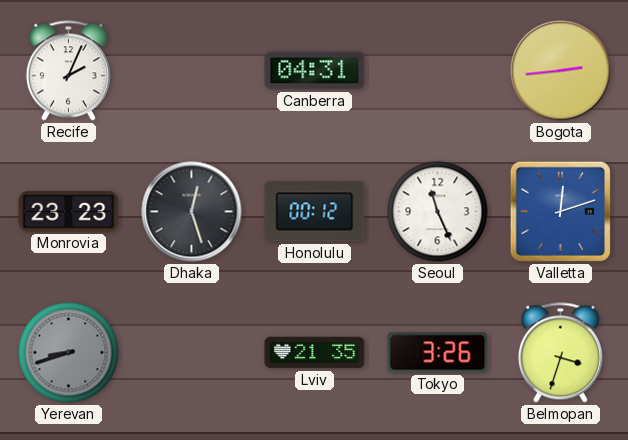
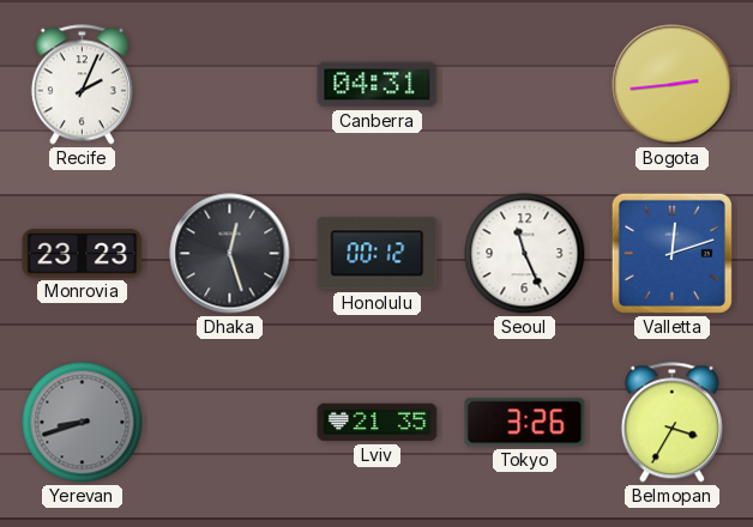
Belmopan: 3:33 -> 3:35 (671, 423)
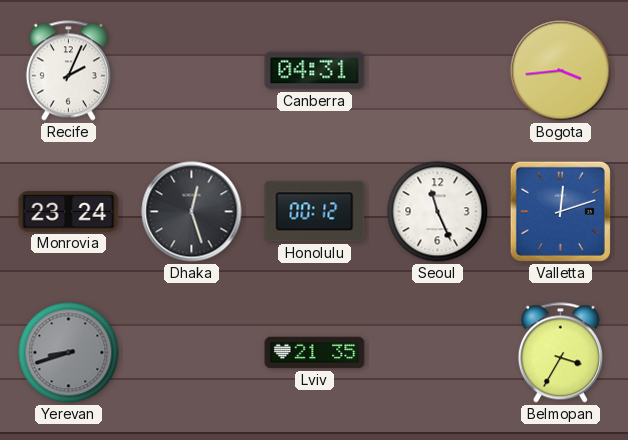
Bogota: 2:44 -> 3:44 (561, 71)
Monrovia: 23:23 -> 23:24 (69, 212)
Tokyo: 3:26 -> none (525, 423)
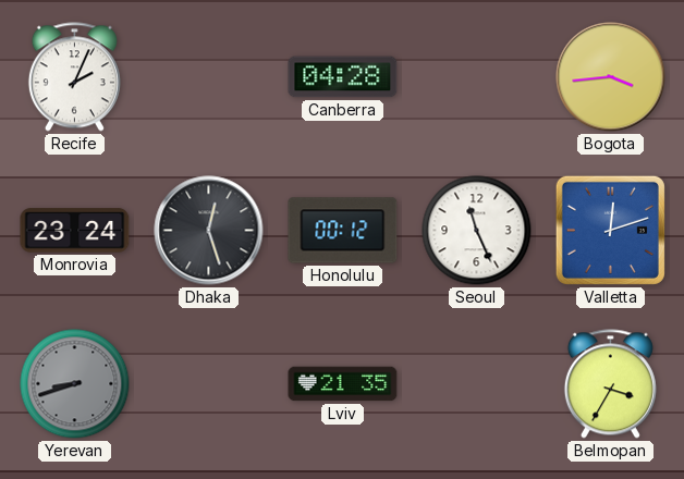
Canberra: 04:31 -> 04:28 (343, 77)
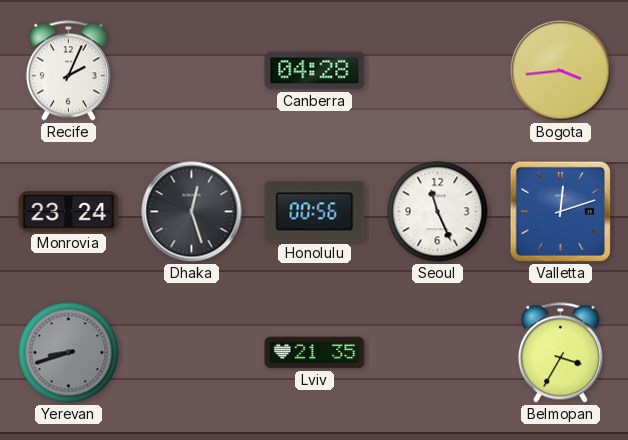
Honolulu: 00:12 -> 00:56 (315, 212)
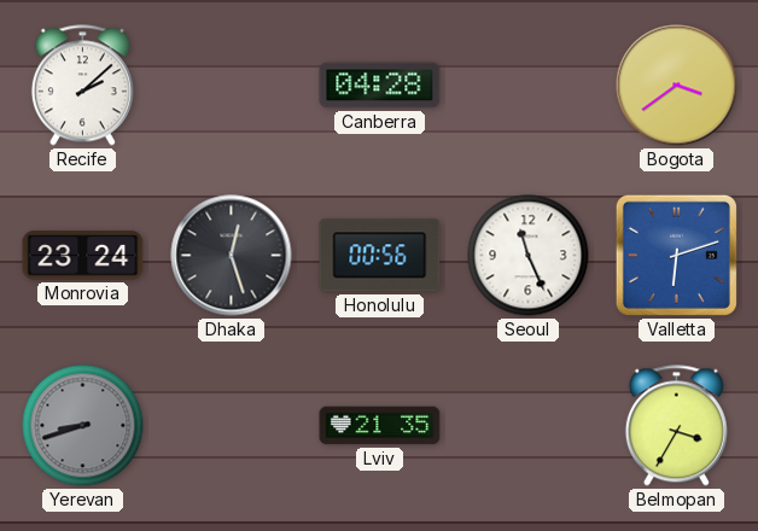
Recife: 2:04 -> 2:08 (82, 86)
Bogota: 3:44 -> 3:39 (677, 86)
Valletta: 12:12 -> 6:12 (676, 255)
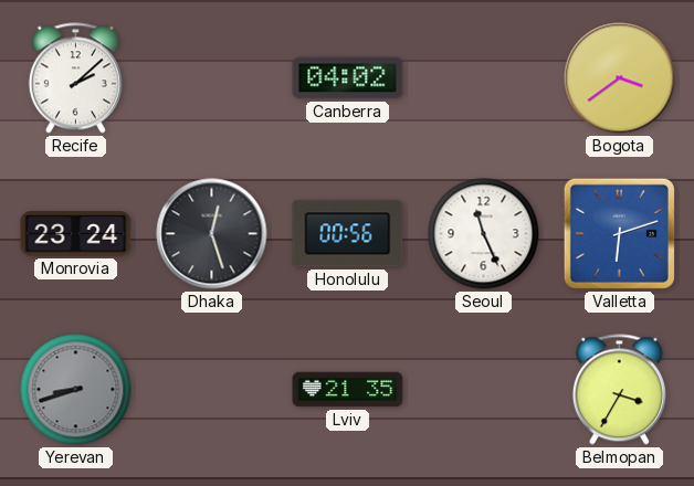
Canberra: 04:28 -> 04:02 (348, 78)
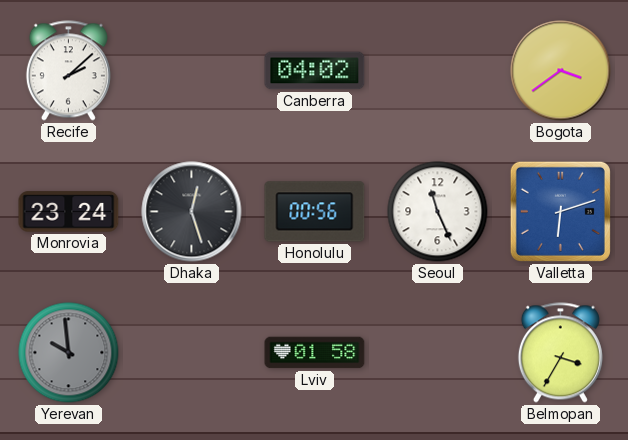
Yerevan: 8:42 -> 9:59 (69, 353)
Lviv: 21:35 -> 01:58 (315, 353)
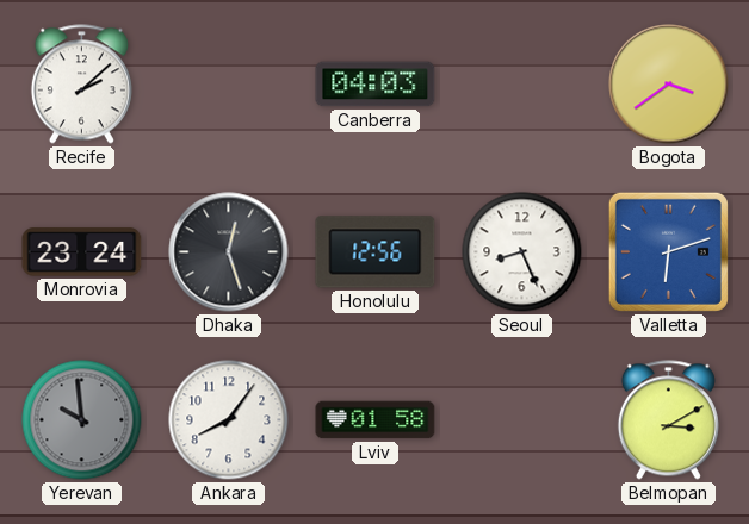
Canberra: 04:02 -> 04:03 (376, 85)
Honolulu: 00:56 -> 12:56 (376, 252)
Seoul: 11:26 -> 8:26 (522, 252)
Ankara: none -> 8:06 (229, 420)
Belmopan: 3:35 -> 3:10 (668, 420)
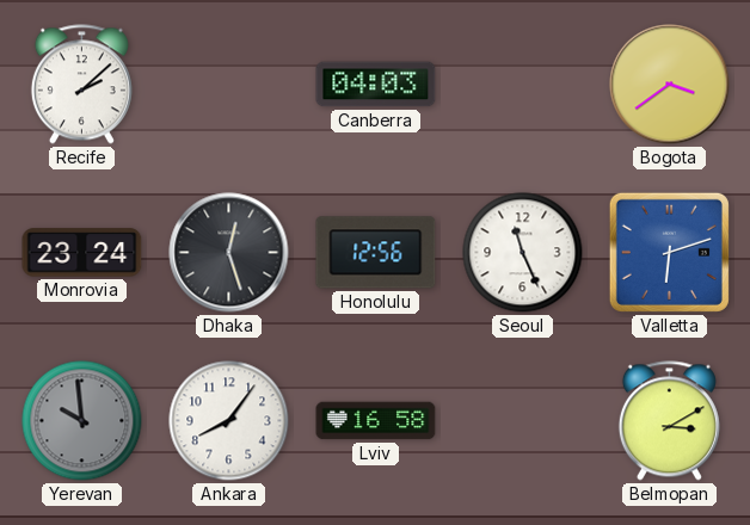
Seoul: 8:26 -> 11:26 (523, 253)
Lviv: 01:58 -> 16:58 (376, 421)
